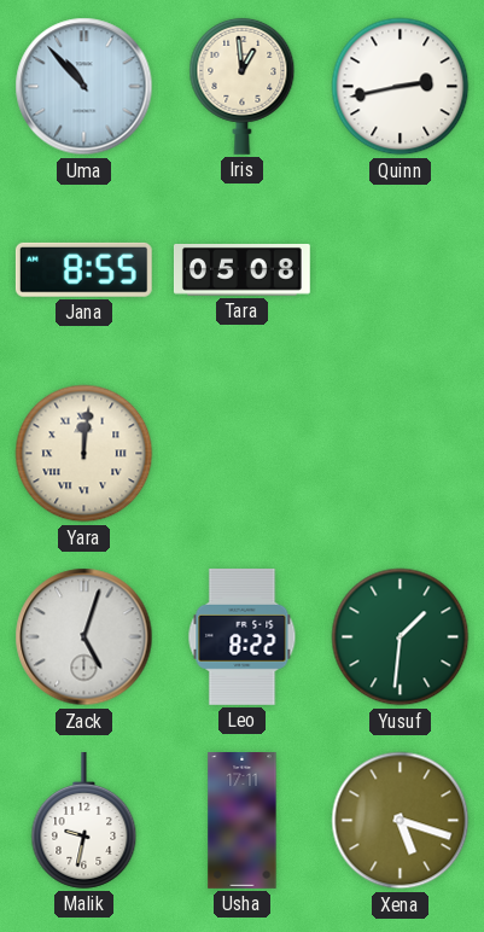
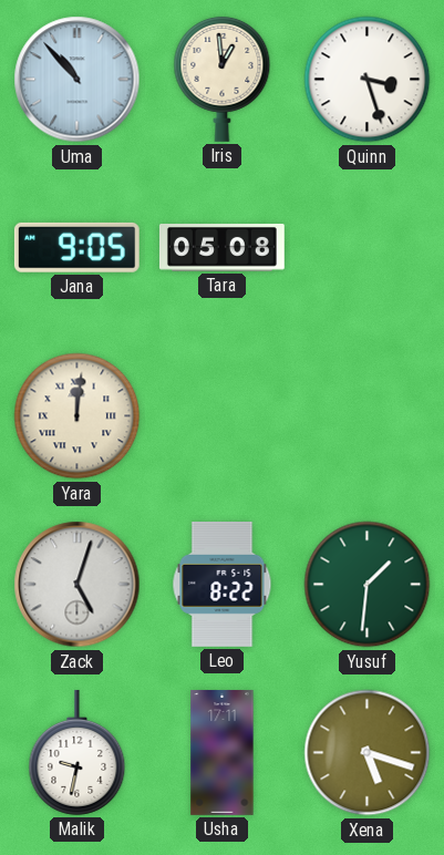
Quinn: 2:43 -> 3:27 (368, 80)
Jana: 8:55 -> 9:05 (76, 247)
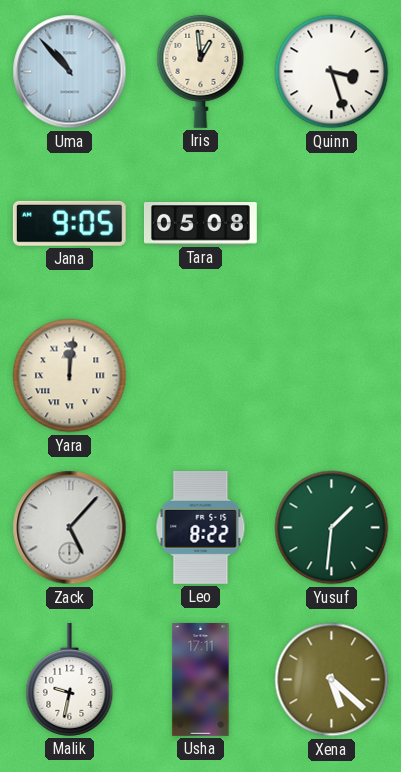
Zack: 5:03 -> 5:07 (70, 528)
Xena: 5:18 -> 5:22 (332, 680)
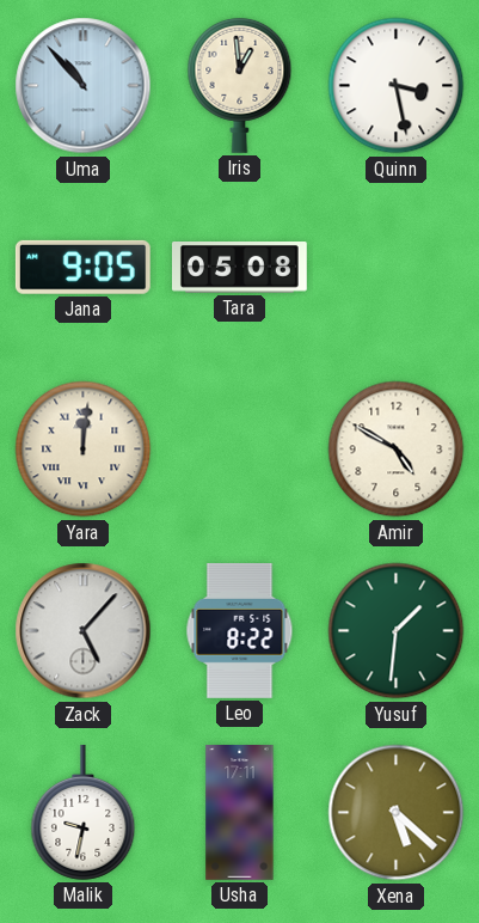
Quinn: 3:27 -> 3:28 (397, 86)
Amir: none -> 4:50 (397, 450)
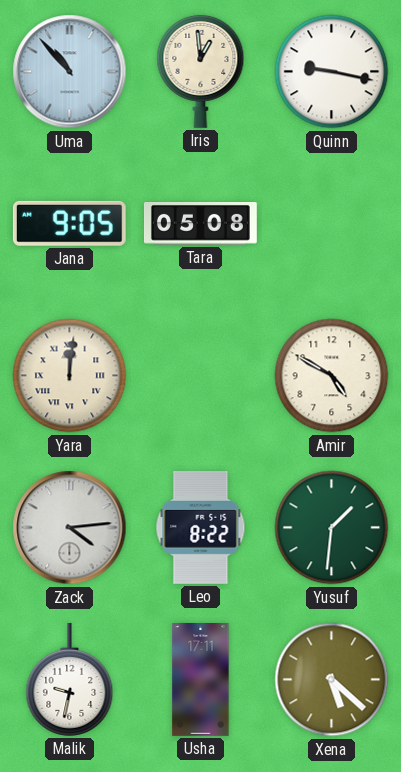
Quinn: 3:28 -> 9:17 (332, 72)
Zack: 5:07 -> 4:14 (70, 528)
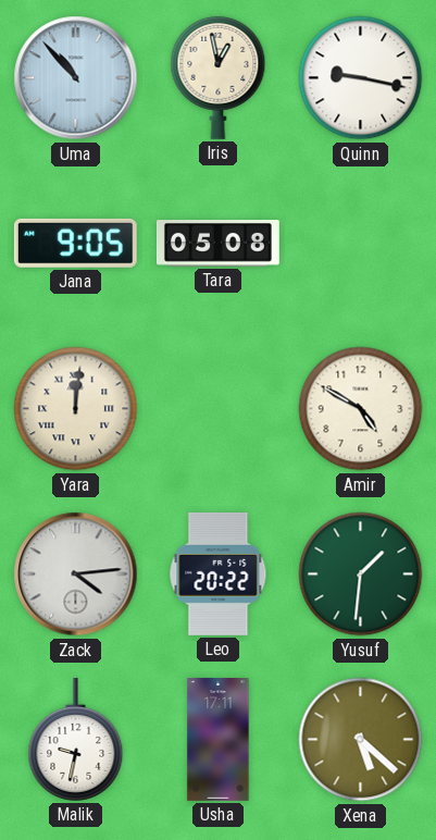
Iris: 12:59 -> 12:58 (219, 77)
Leo: 8:22 -> 20:22 (219, 573)
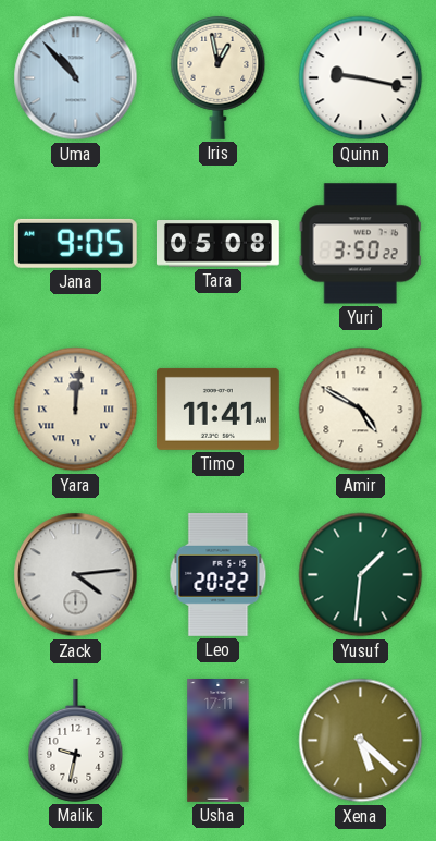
Yuri: none -> 3:50 (360, 244)
Timo: none -> 11:41 (217, 409)
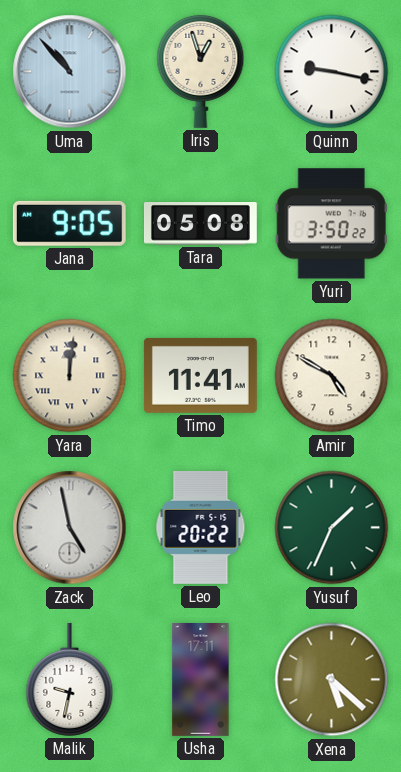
Iris: 12:58 -> 12:57 (201, 71)
Zack: 4:14 -> 4:58 (70, 528)
Yusuf: 1:31 -> 1:34 (332, 528)
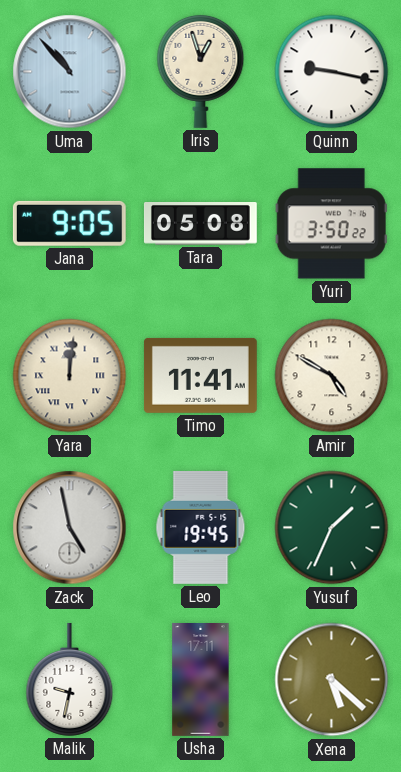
Leo: 20:22 -> 19:45 (201, 527)
